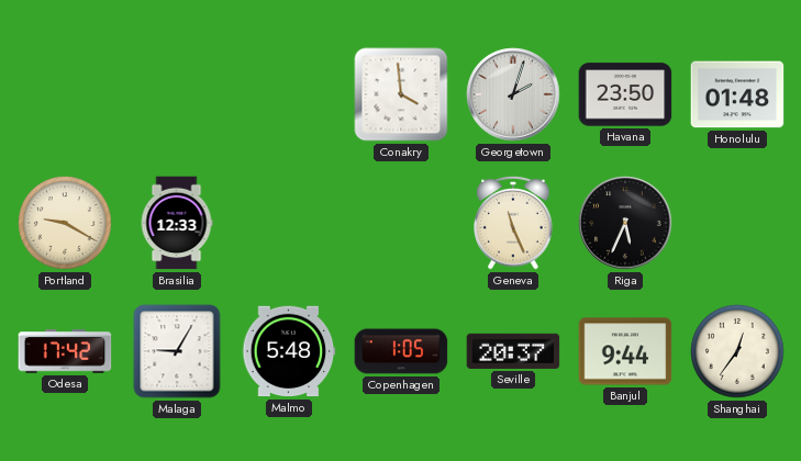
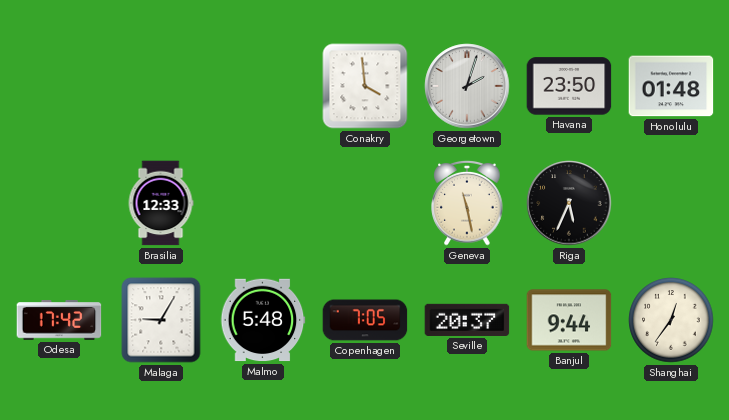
Portland: 9:20 -> none (65, 223)
Geneva: 11:26 -> 11:28 (467, 203)
Copenhagen: 1:05 -> 7:05 (365, 320)
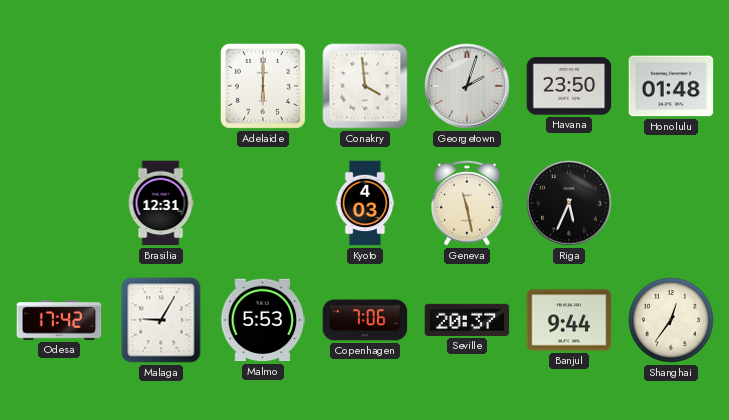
Adelaide: none -> 6:00 (263, 86)
Brasilia: 12:33 -> 12:31 (161, 203)
Kyoto: none -> 4:03 (365, 203)
Malmo: 5:48 -> 5:53 (263, 320)
Copenhagen: 7:05 -> 7:06 (365, 320)
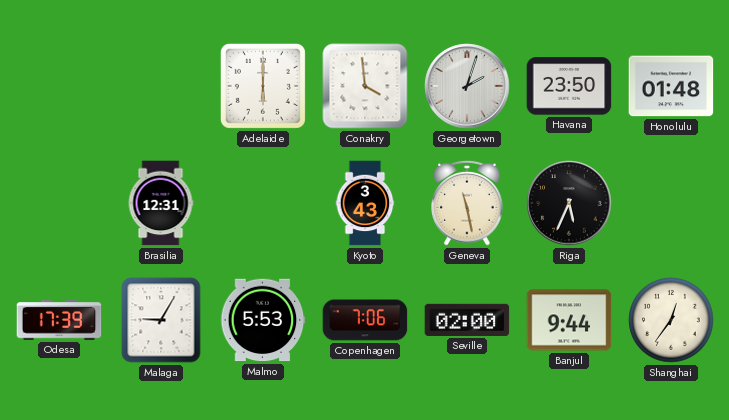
Kyoto: 4:03 -> 3:43 (365, 203)
Odesa: 17:42 -> 17:39 (59, 320)
Seville: 20:37 -> 02:00 (467, 320)
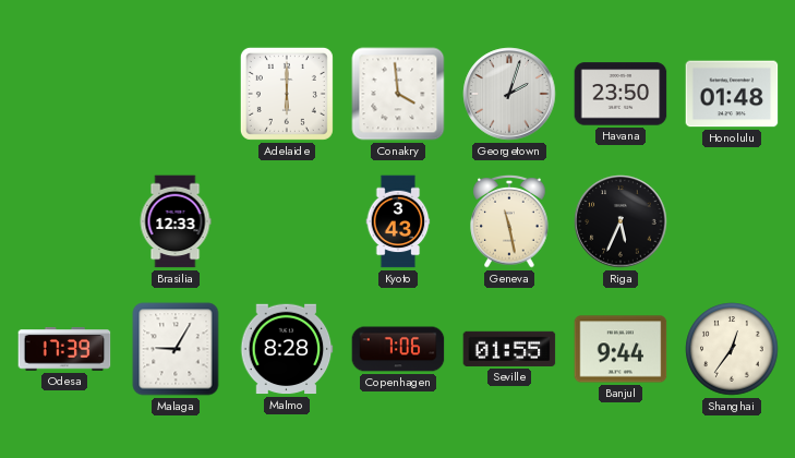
Brasilia: 12:31 -> 12:33 (176, 221)
Malmo: 5:53 -> 8:28 (287, 349)
Seville: 02:00 -> 01:55 (509, 349)
